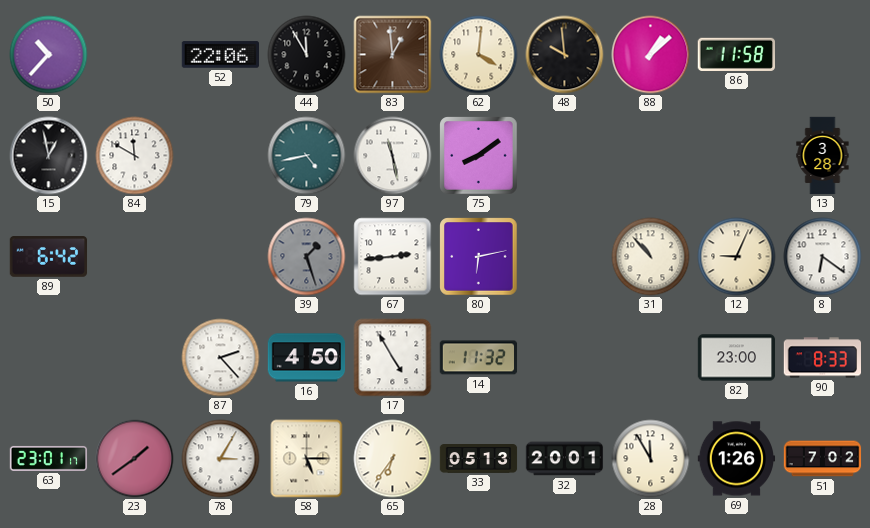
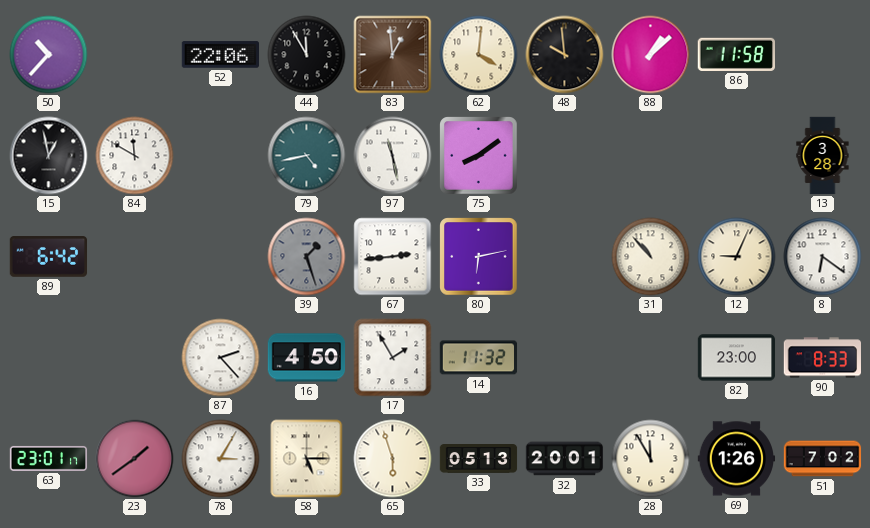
17: 4:55 -> 1:55 (393, 358)
65: 6:36 -> 5:57 (393, 459)
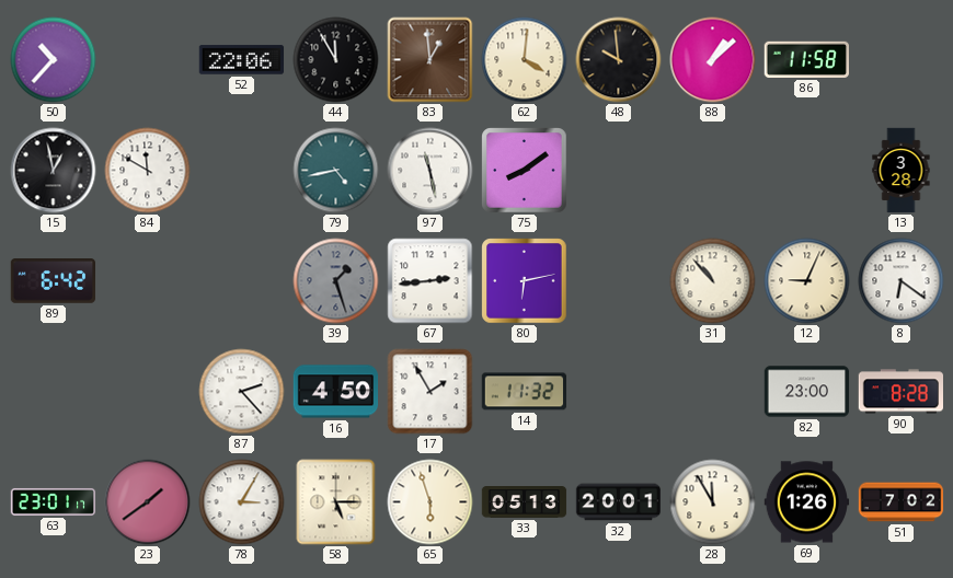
90: 8:33 -> 8:28 (900, 392)
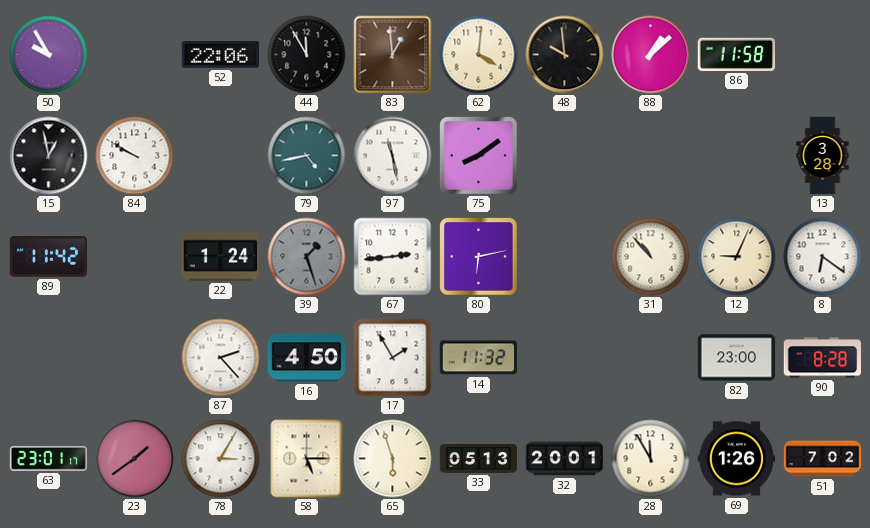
50: 10:37 -> 9:55 (49, 55)
84: 11:50 -> 9:50 (135, 156)
89: 6:42 -> 11:42 (49, 257)
22: none -> 1:24 (221, 257)
